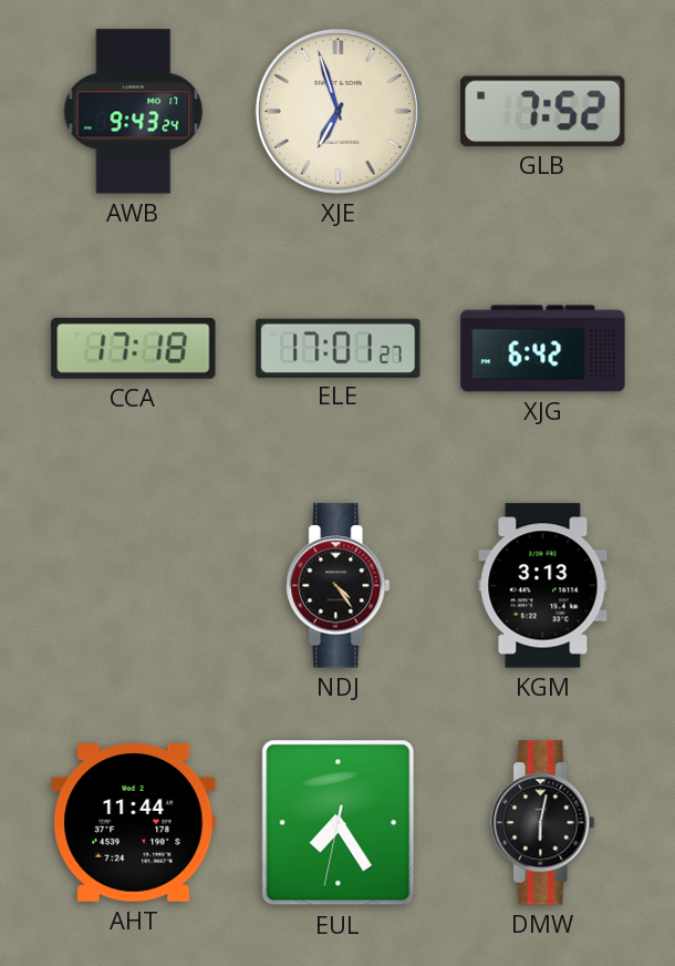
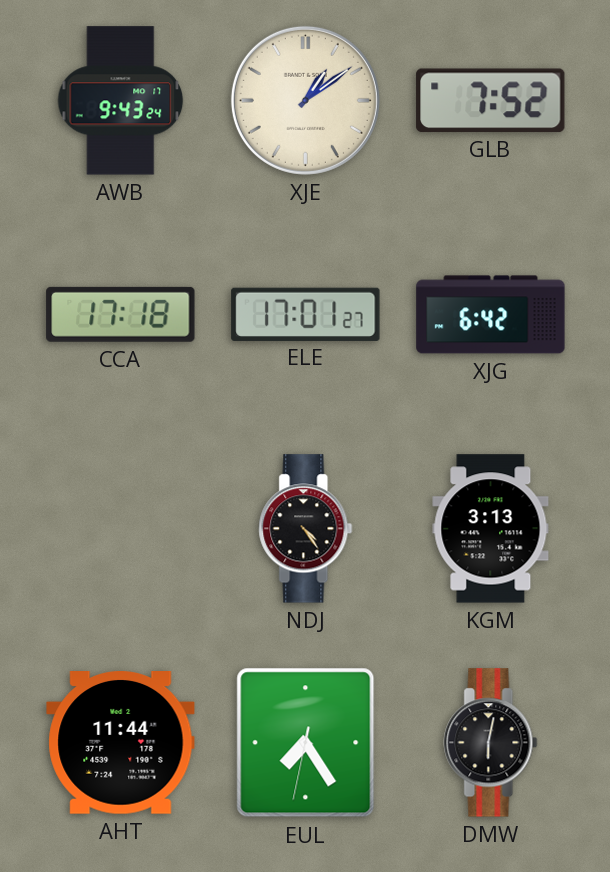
XJE: 6:57 -> 1:09 (305, 100)
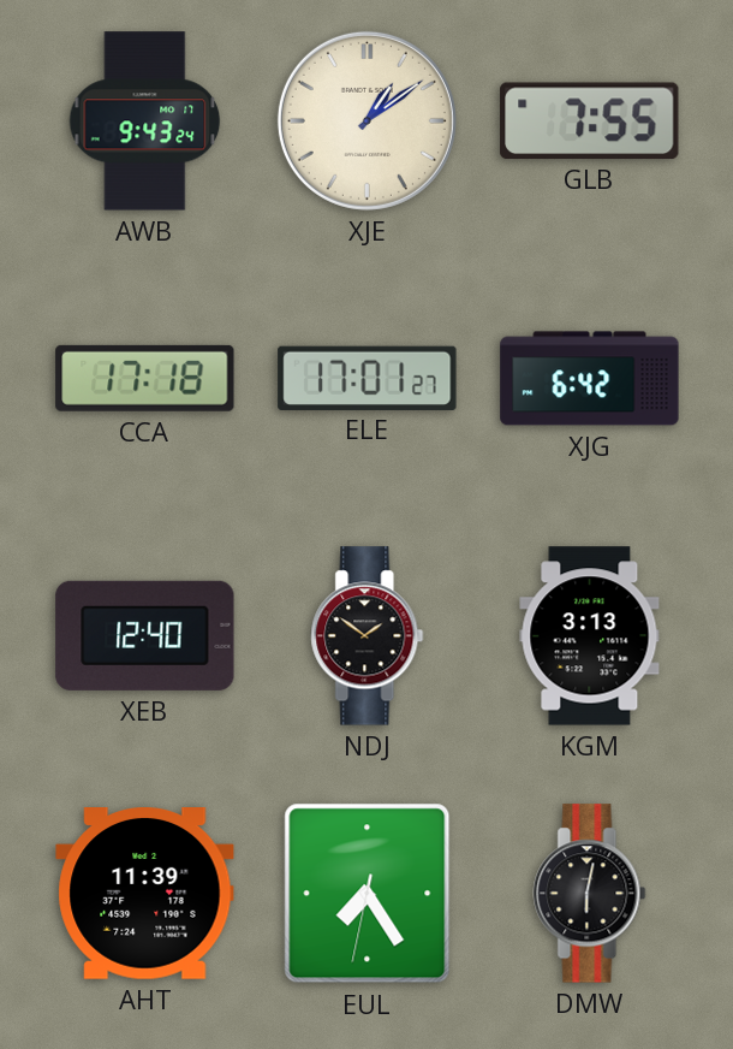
GLB: 7:52 -> 7:55 (590, 120)
XEB: none -> 12:40 (145, 635)
NDJ: 4:24 -> 1:51 (368, 636)
AHT: 11:44 -> 11:39 (145, 894)
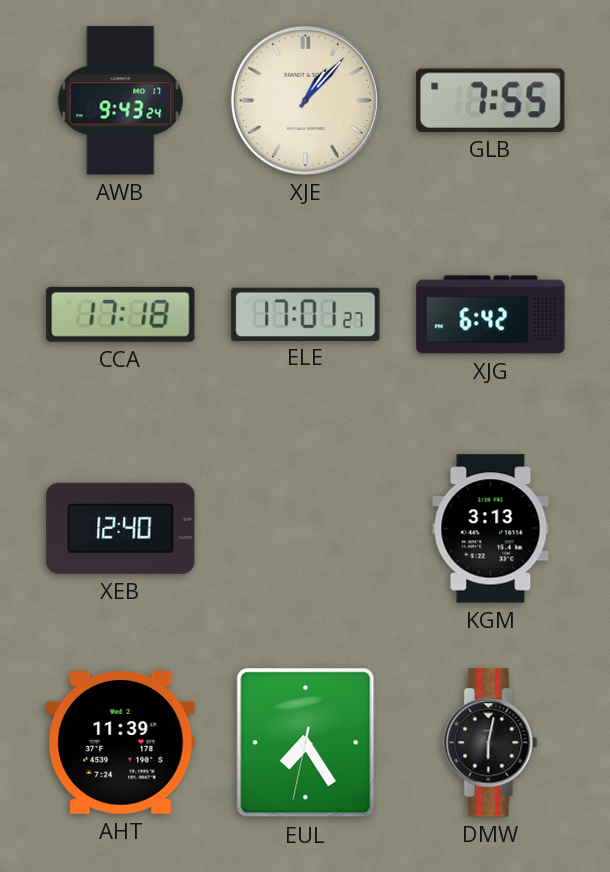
XJE: 1:09 -> 1:07 (305, 100)
NDJ: 1:51 -> none (368, 636)
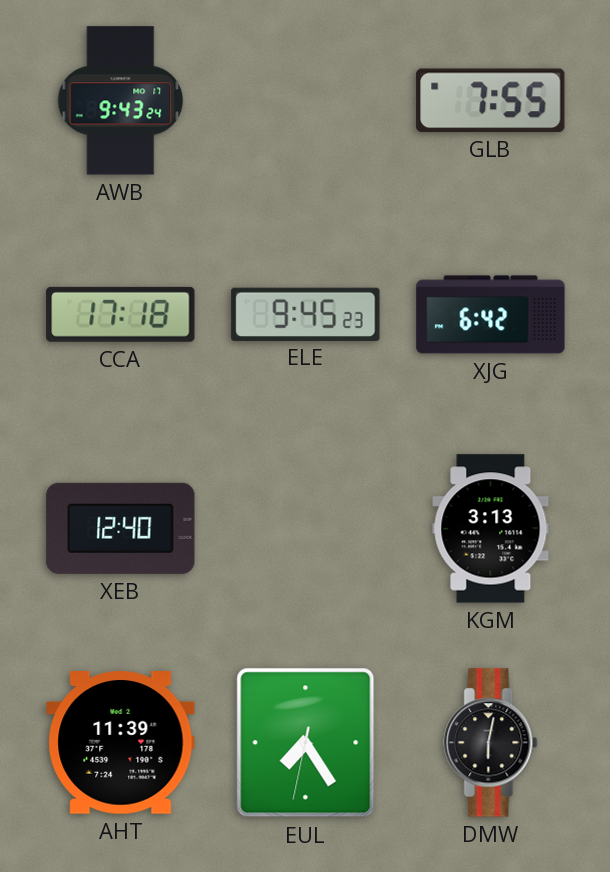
XJE: 1:07 -> none (305, 100)
ELE: 17:01 -> 9:45 (306, 314)
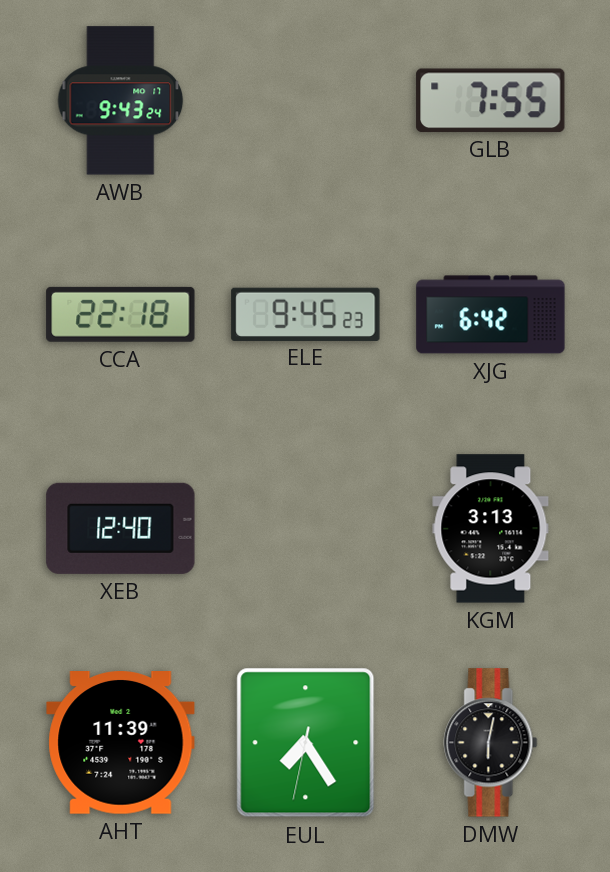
CCA: 17:18 -> 22:18 (121, 314)
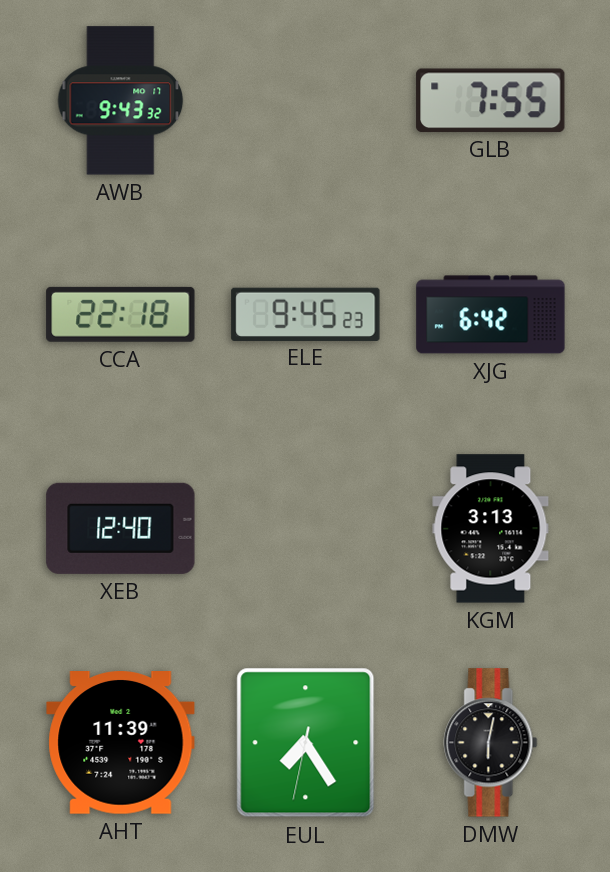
AWB: 9:43:24 -> 9:43:32 (121, 101)
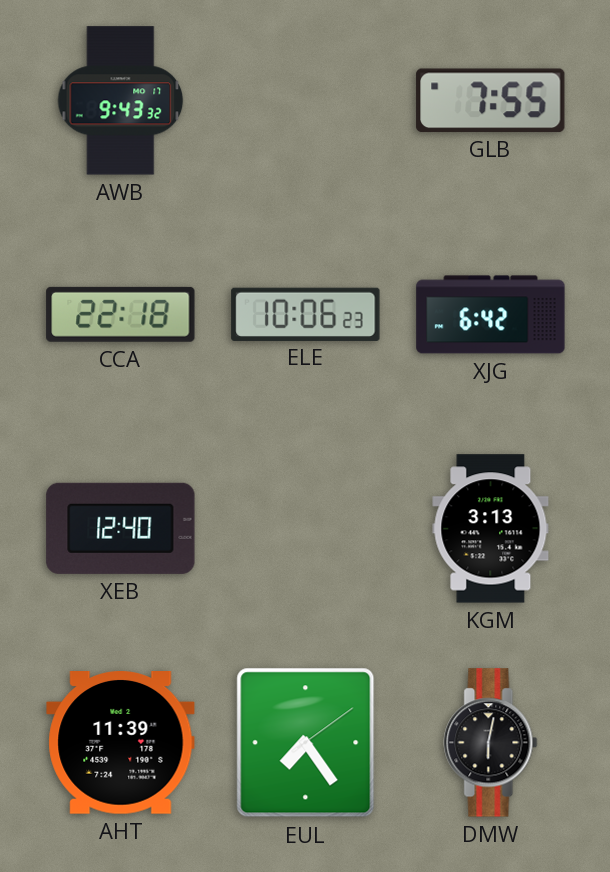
ELE: 9:45 -> 10:06 (306, 314)
EUL: 7:24:32 -> 7:24:09 (306, 743)
